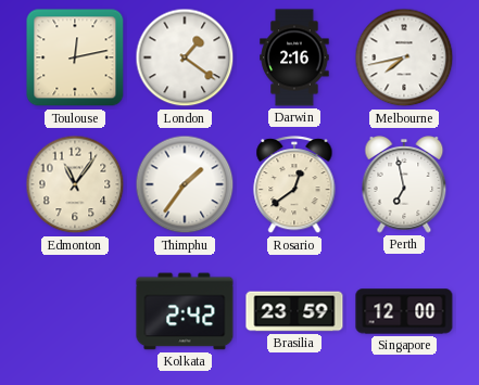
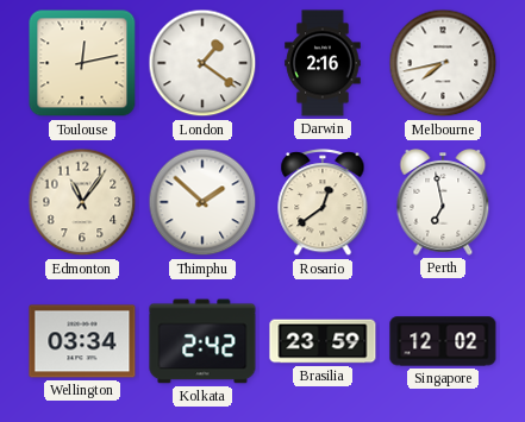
Thimphu: 1:36 -> 1:52 (202, 202)
Wellington: none -> 03:34 (82, 341)
Singapore: 12:00 -> 12:02 (443, 341)
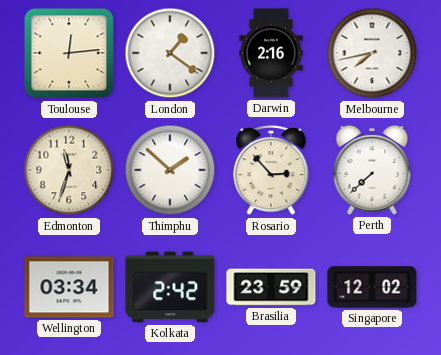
Toulouse: 12:13 -> 12:14 (69, 53)
Edmonton: 11:06 -> 11:33 (69, 170)
Rosario: 12:39 -> 2:53 (271, 171)
Perth: 6:58 -> 7:38 (372, 171)
